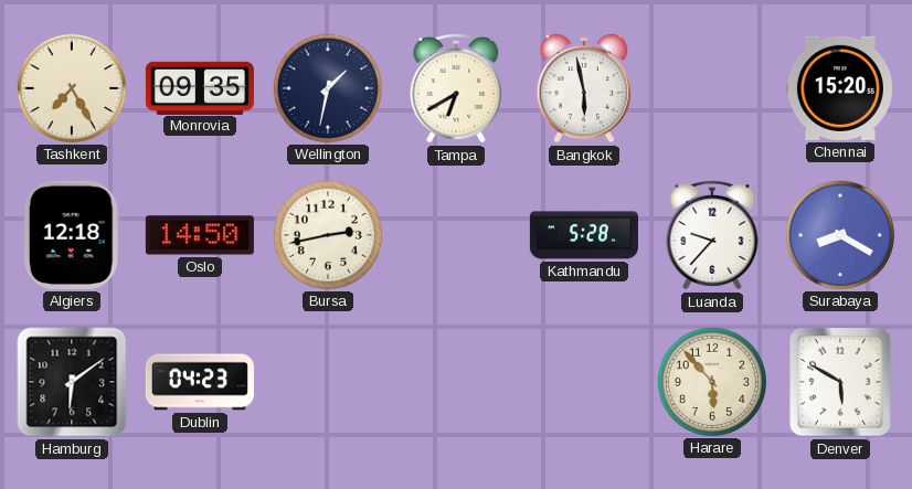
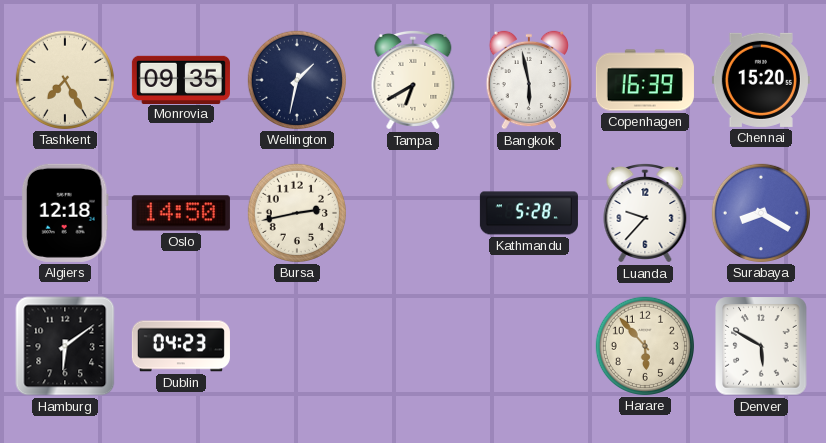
Copenhagen: none -> 16:39 (645, 80)
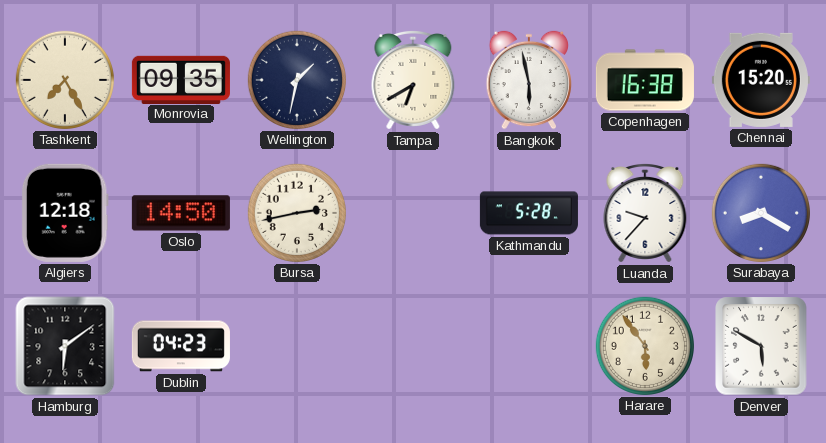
Copenhagen: 16:39 -> 16:38 (645, 80)
Harare: 5:53 -> 5:54 (645, 346)
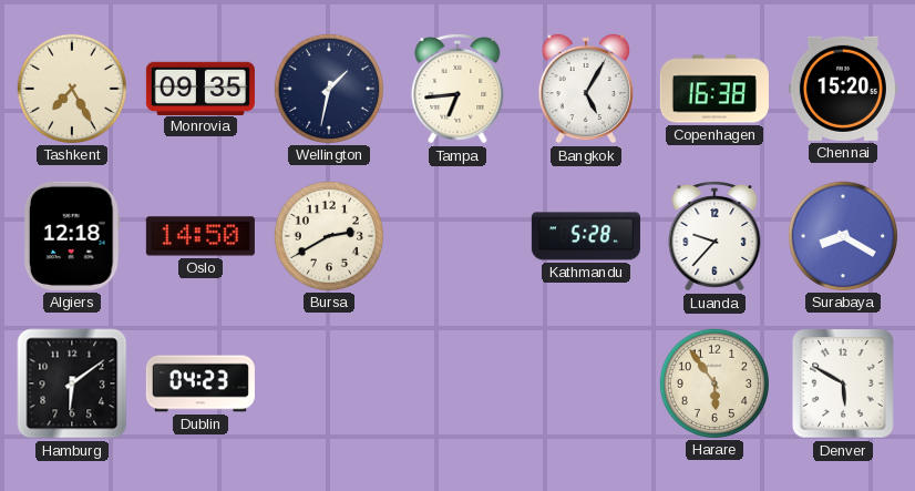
Tampa: 6:40 -> 6:44 (457, 89)
Bangkok: 5:58 -> 5:05 (586, 89)
Bursa: 2:43 -> 2:40 (329, 236)
